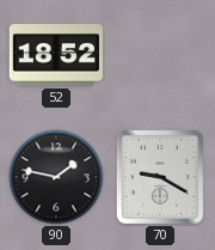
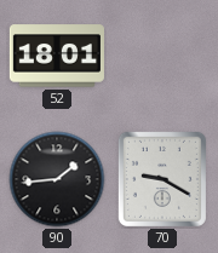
52: 18:52 -> 18:01 (57, 56)
90: 1:47 -> 1:44 (57, 179)
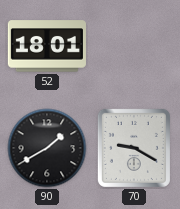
90: 1:44 -> 1:40 (47, 148)
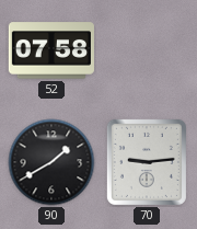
52: 18:01 -> 07:58 (51, 50)
70: 9:20 -> 9:14 (147, 162)
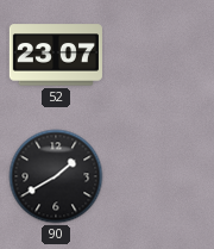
52: 07:58 -> 23:07 (56, 55)
70: 9:14 -> none (147, 162)
